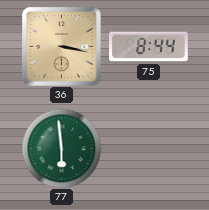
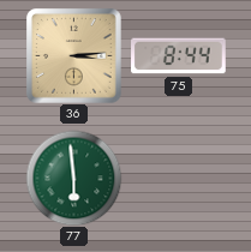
36: 3:17 -> 3:14 (74, 56)
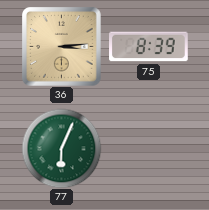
75: 8:44 -> 8:39 (149, 47)
77: 5:59 -> 6:04 (61, 148)
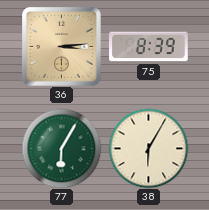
77: 6:04 -> 6:05 (61, 148)
38: none -> 6:05 (148, 148)
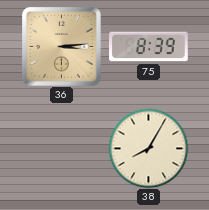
77: 6:05 -> none (61, 148)
38: 6:05 -> 8:05 (148, 148)
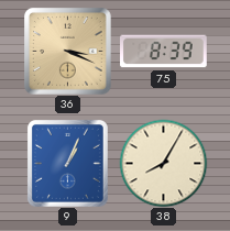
36: 3:14 -> 3:19 (68, 52)
9: none -> 1:04 (67, 163)
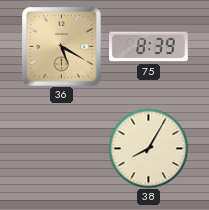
36: 3:19 -> 5:20 (62, 47)
9: 1:04 -> none (67, 163)
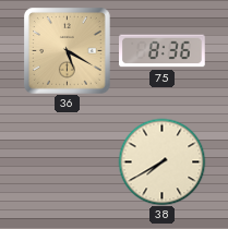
75: 8:39 -> 8:36 (163, 51)
38: 8:05 -> 7:40 (161, 161)
